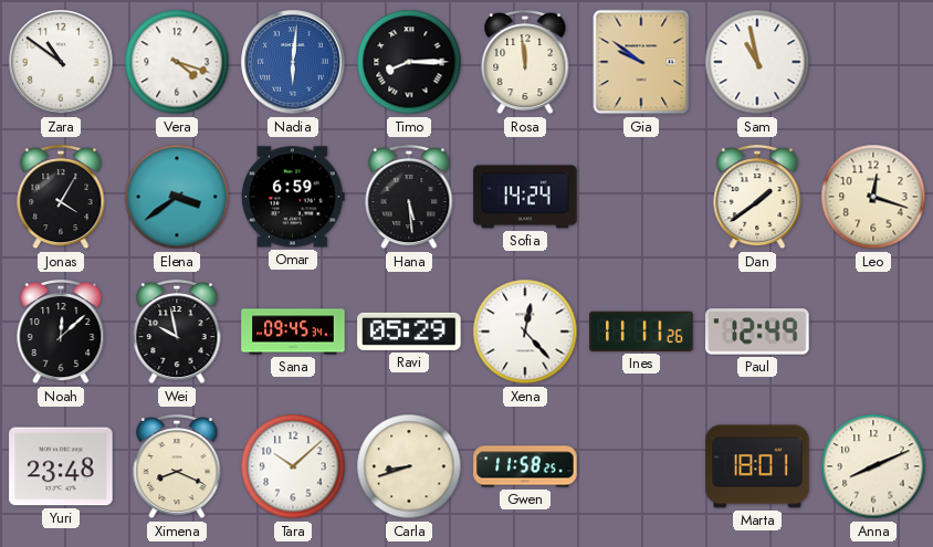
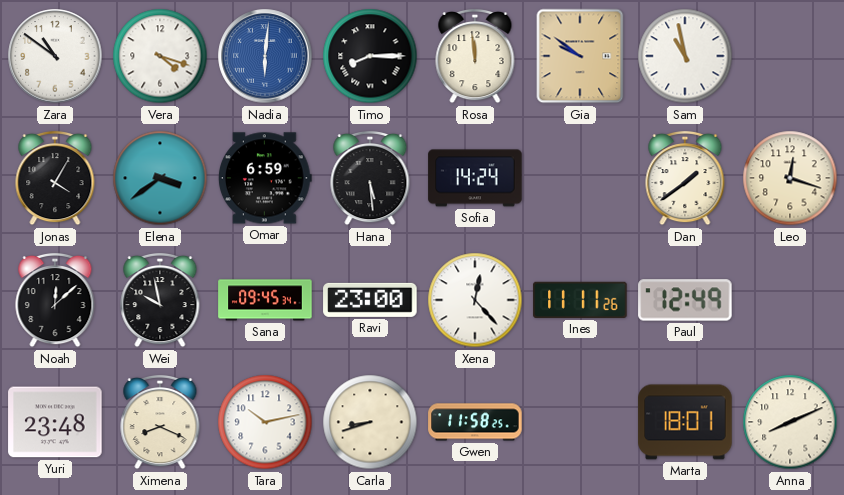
Ravi: 05:29 -> 23:00 (370, 300)
Tara: 10:08 -> 10:13 (265, 422)
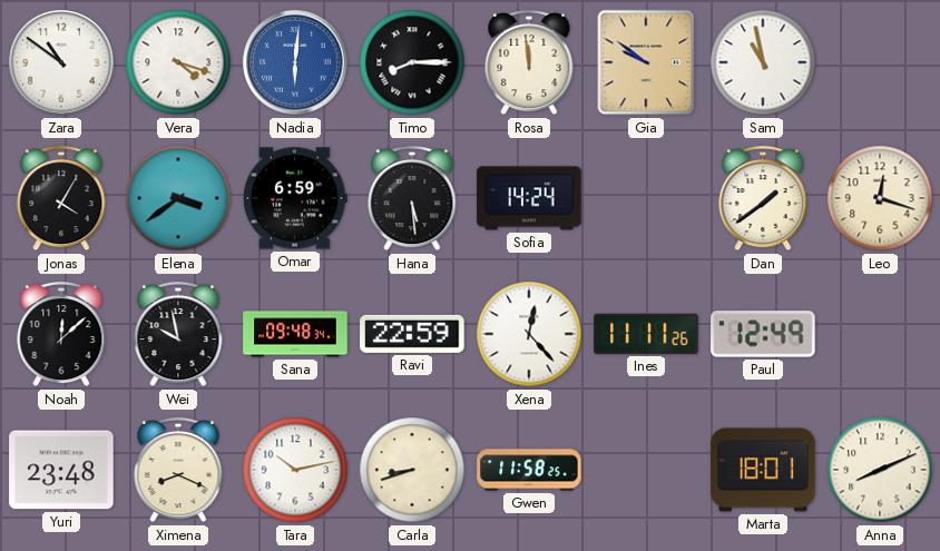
Sana: 09:45 -> 09:48 (295, 334)
Ravi: 23:00 -> 22:59 (412, 334)
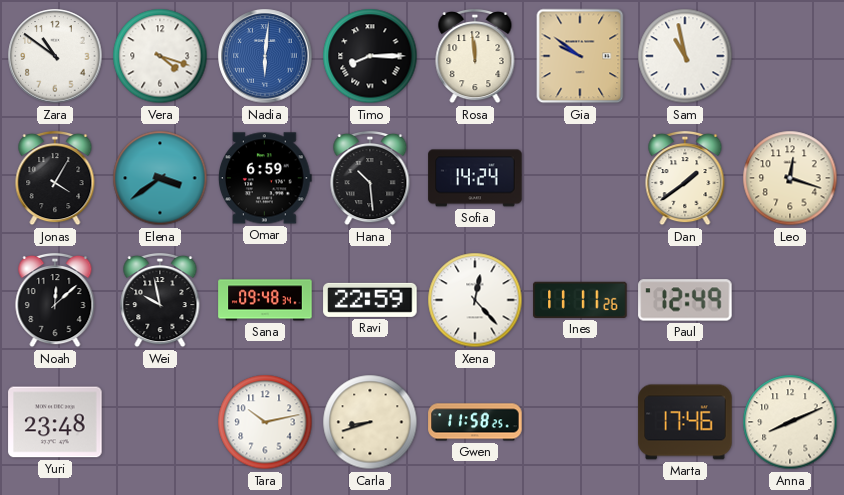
Hana: 5:29 -> 10:29 (370, 178)
Ximena: 8:19 -> none (178, 470)
Marta: 18:01 -> 17:46 (685, 422)
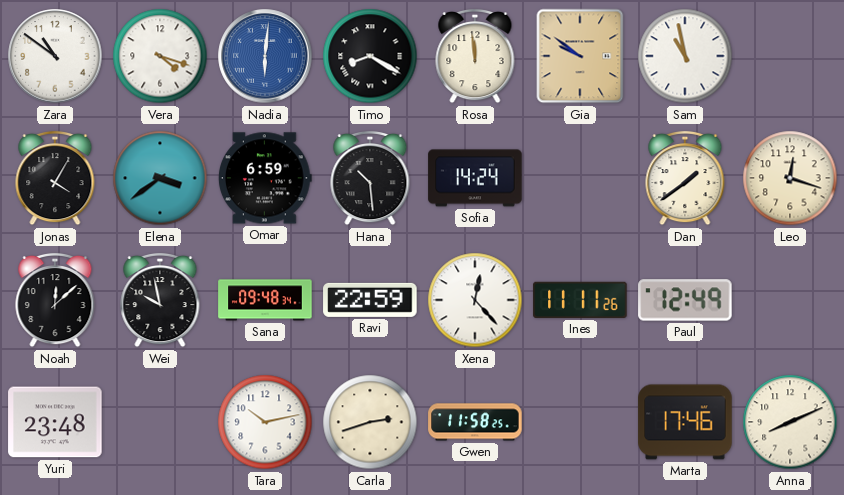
Timo: 8:15 -> 8:20 (370, 56)
Carla: 8:42 -> 2:42 (370, 422)
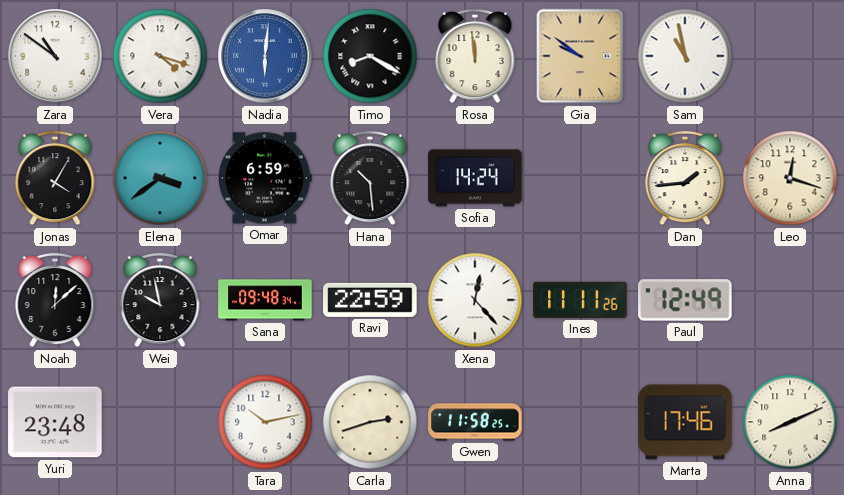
Dan: 1:39 -> 1:44 (685, 178)
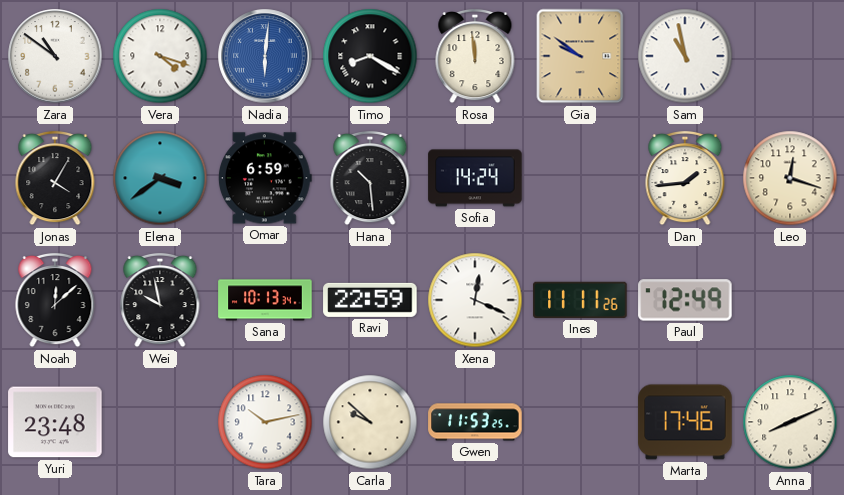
Sana: 09:48 -> 10:13 (265, 300)
Xena: 12:23 -> 12:19 (475, 300)
Carla: 2:42 -> 9:52 (370, 422)
Gwen: 11:58 -> 11:53 (475, 422)
